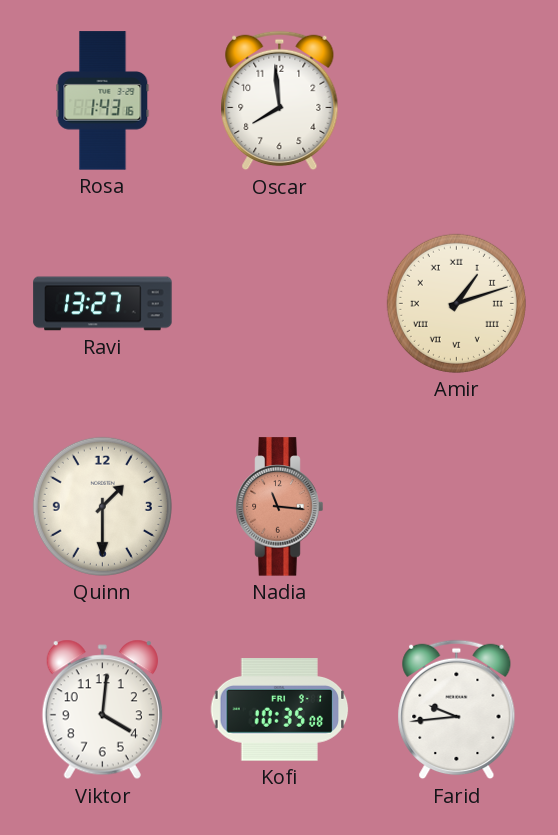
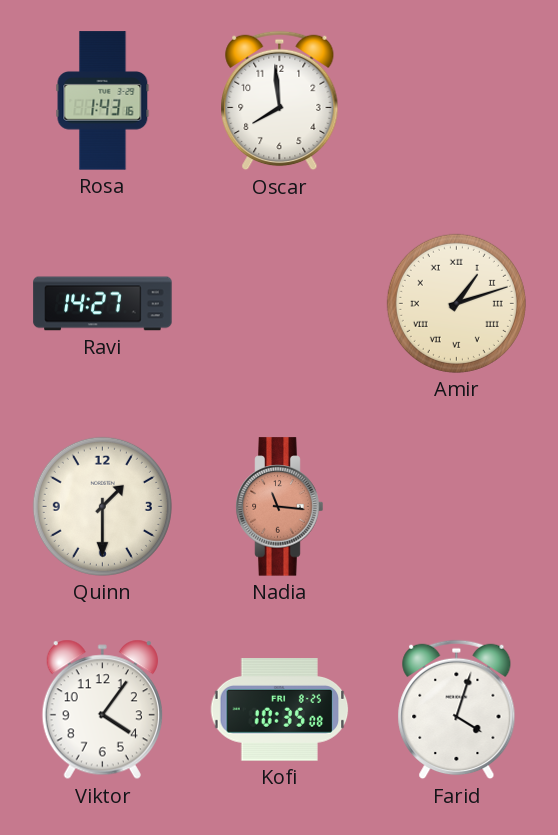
Ravi: 13:27 -> 14:27 (103, 304)
Viktor: 4:01 -> 4:06 (102, 710)
Kofi date: FRI 9-1 -> FRI 8-25 (280, 710)
Farid: 9:44 -> 4:03 (457, 710)
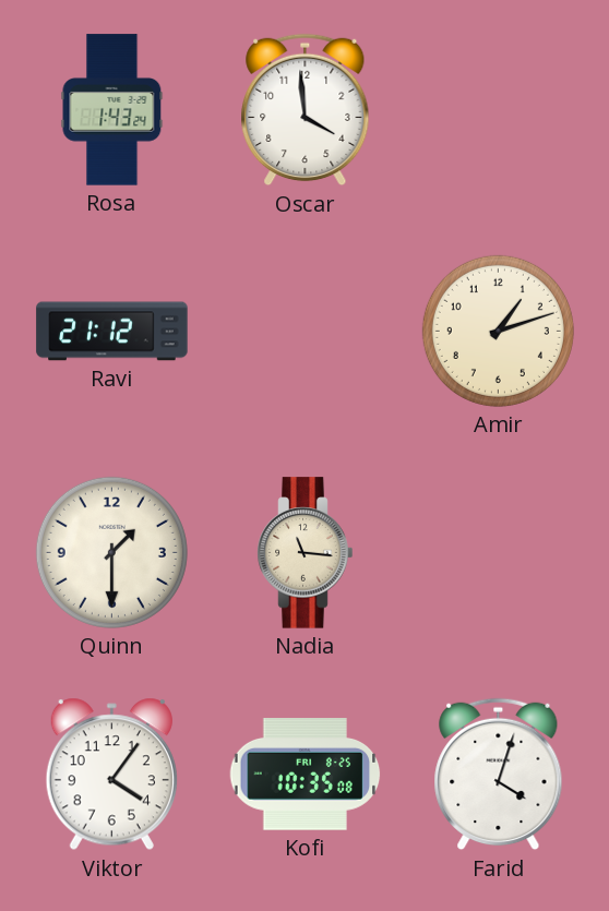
Rosa: 1:43:16 -> 1:43:24 (112, 110)
Oscar: 7:59 -> 3:59 (306, 110)
Ravi: 14:27 -> 21:12 (112, 332)
Amir numerals: Roman -> Arabic (498, 331)
Nadia dial: salmon -> cream (306, 553)
